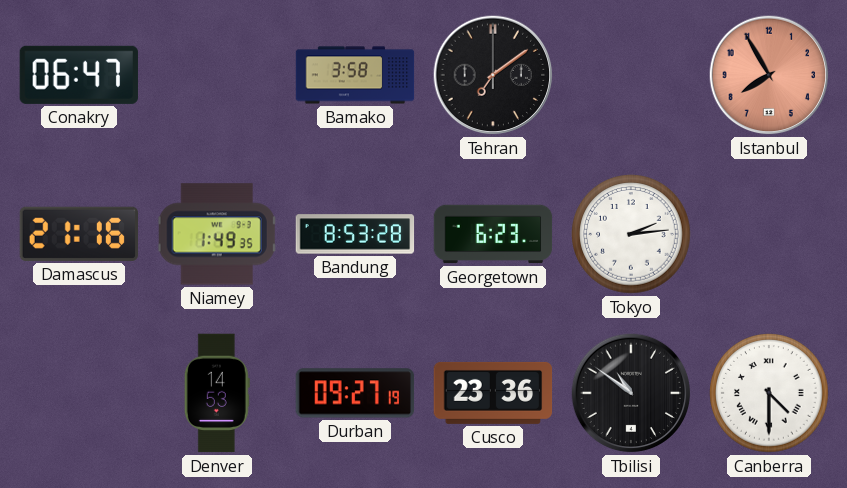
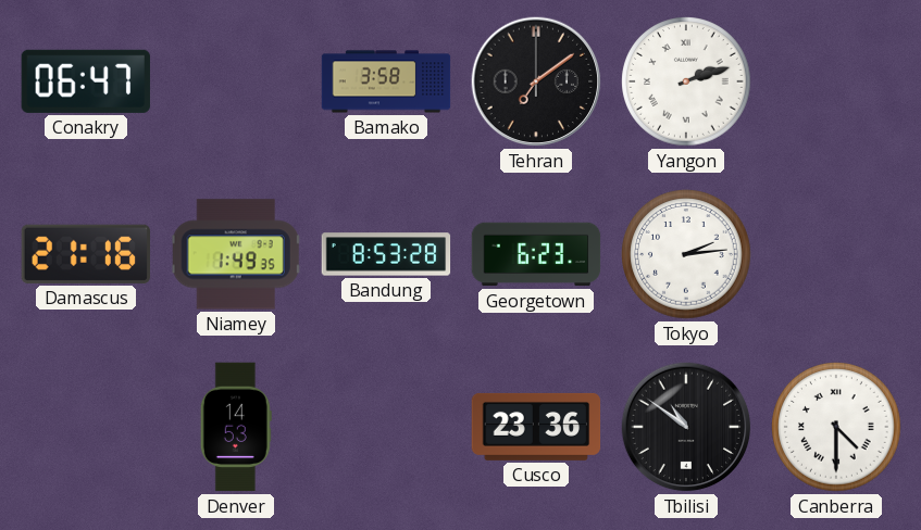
Yangon: none -> 2:12 (686, 81)
Istanbul: 7:55 -> none (769, 75)
Durban: 09:27 -> none (355, 393)
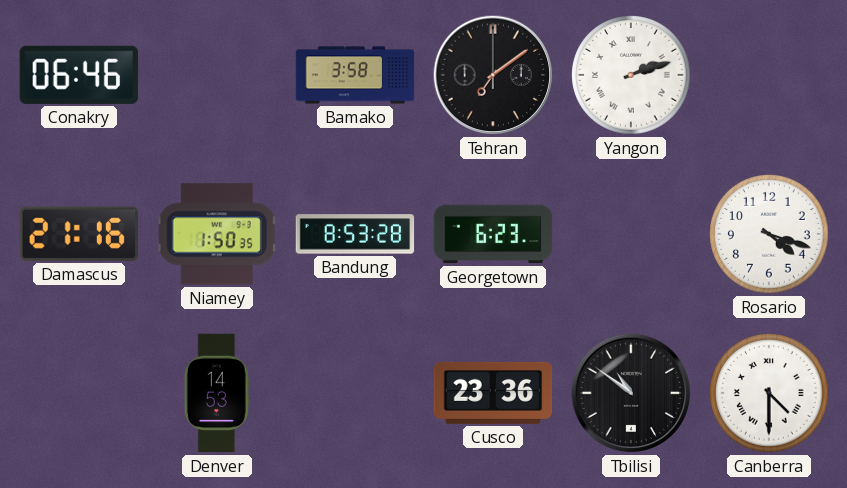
Conakry: 06:47 -> 06:46 (78, 75)
Niamey: 1:49 -> 1:50 (217, 234)
Tokyo: 2:14 -> none (686, 254)
Rosario: none -> 4:18 (769, 234)
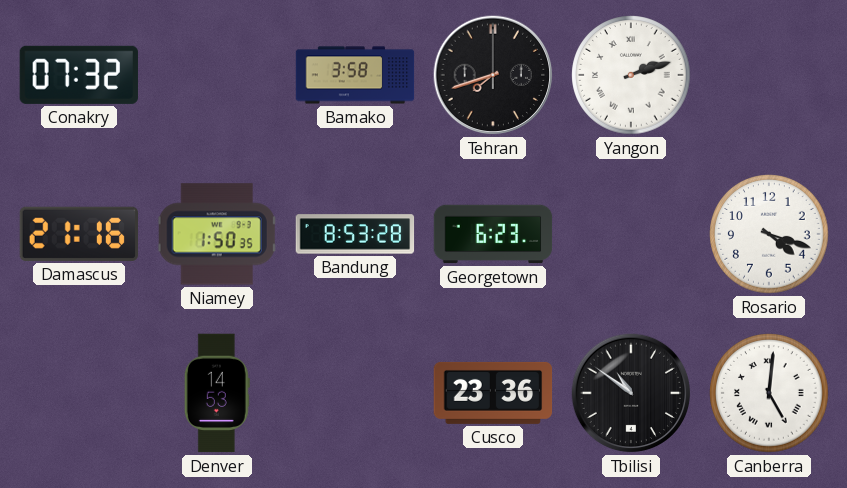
Conakry: 06:46 -> 07:32 (78, 75)
Tehran: 7:09 -> 7:42 (493, 75)
Canberra: 4:30 -> 5:01 (769, 393)
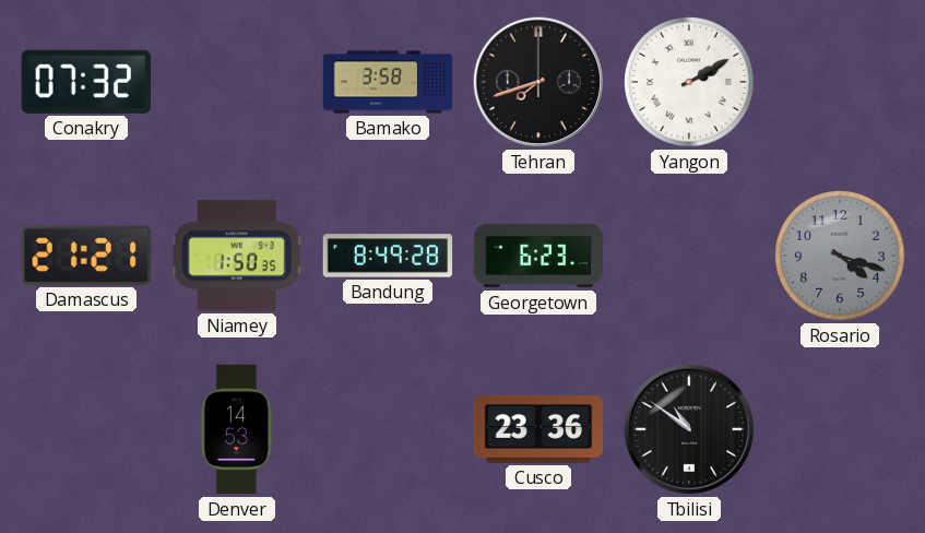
Yangon: 2:12 -> 2:10 (689, 82)
Damascus: 21:16 -> 21:21 (85, 256)
Bandung: 8:53 -> 8:49 (388, 256)
Rosario dial: white -> grey (840, 256)
Canberra: 5:01 -> none (769, 393)
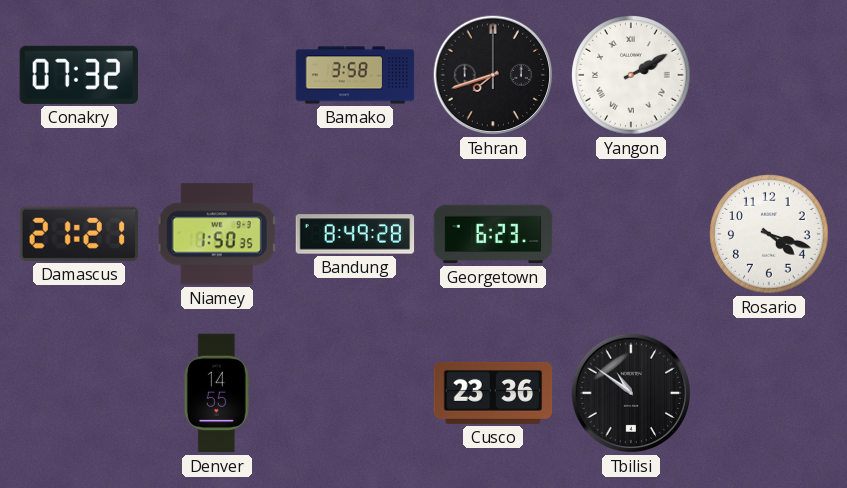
Rosario dial: grey -> white (769, 234)
Denver: 14:53 -> 14:55 (217, 393)
